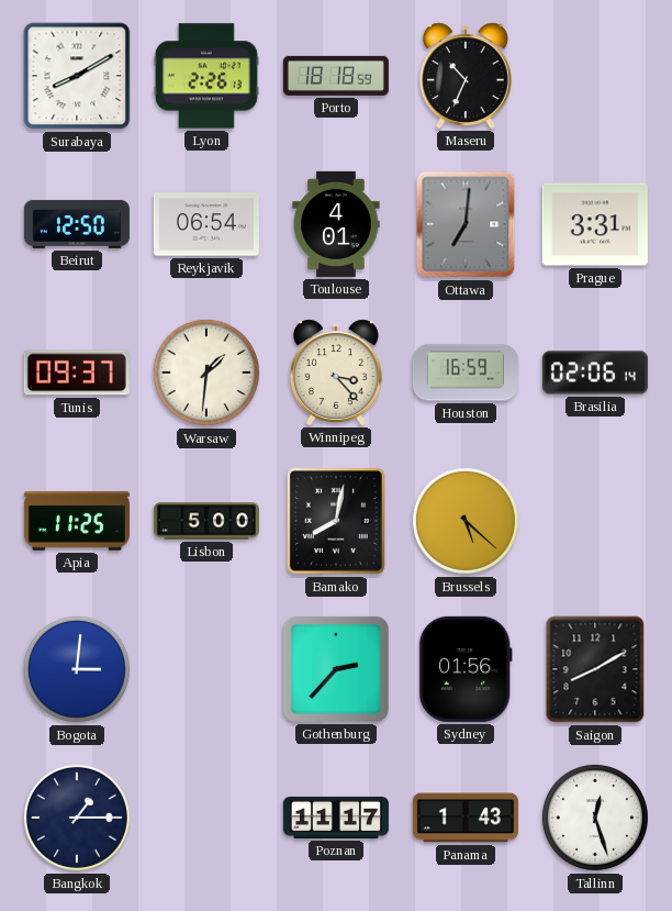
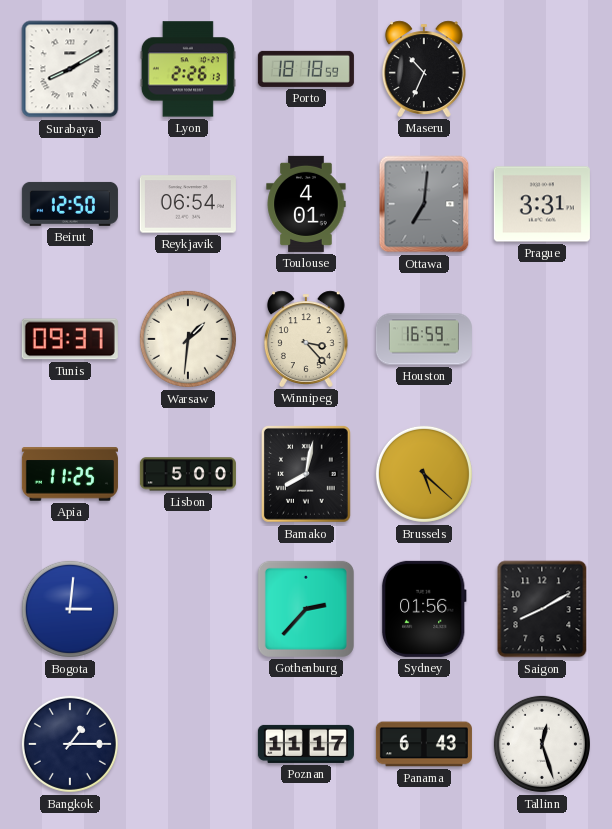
Brasilia: 02:06 -> none (595, 373)
Panama: 1:43 -> 6:43 (424, 744)
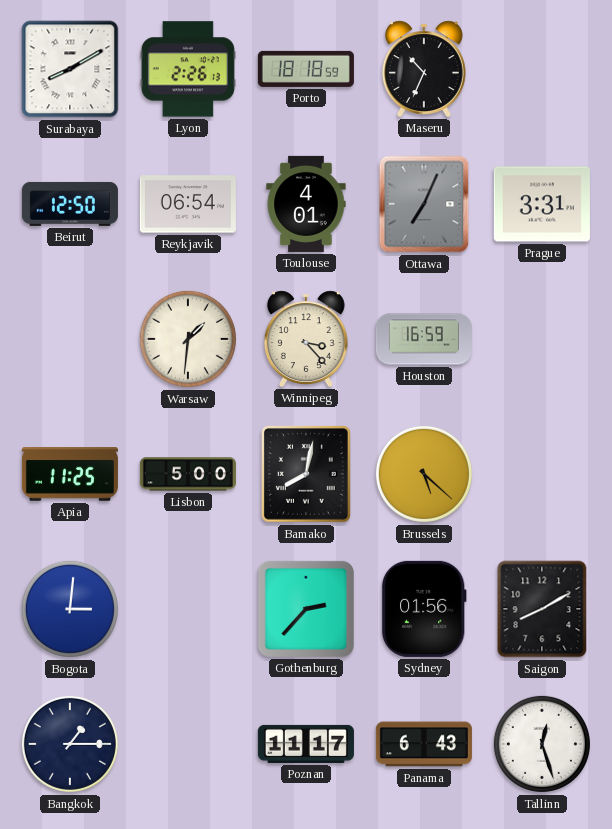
Ottawa: 7:01 -> 7:04 (424, 204)
Tunis: 09:37 -> none (70, 339)
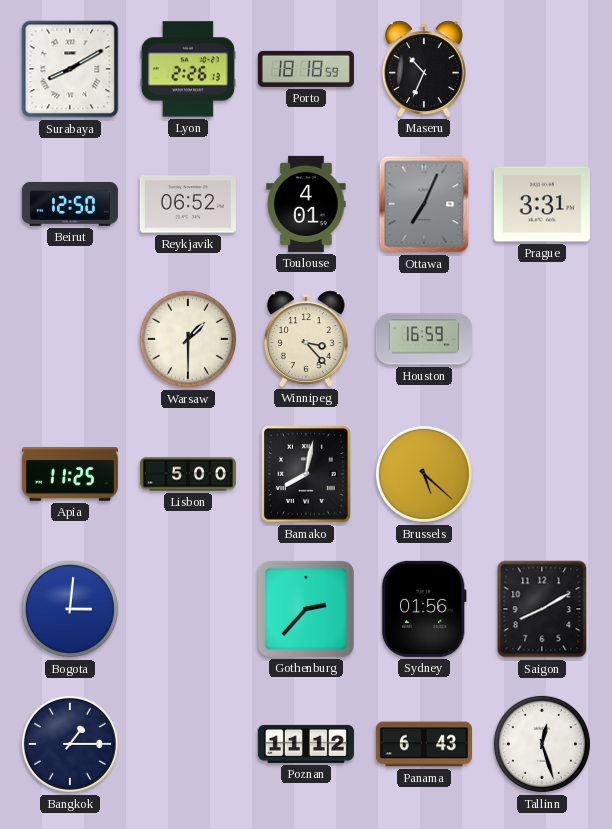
Reykjavik: 06:54 -> 06:52 (188, 204)
Warsaw: 1:31 -> 1:30 (188, 339)
Poznan: 11:17 -> 11:12 (306, 744)
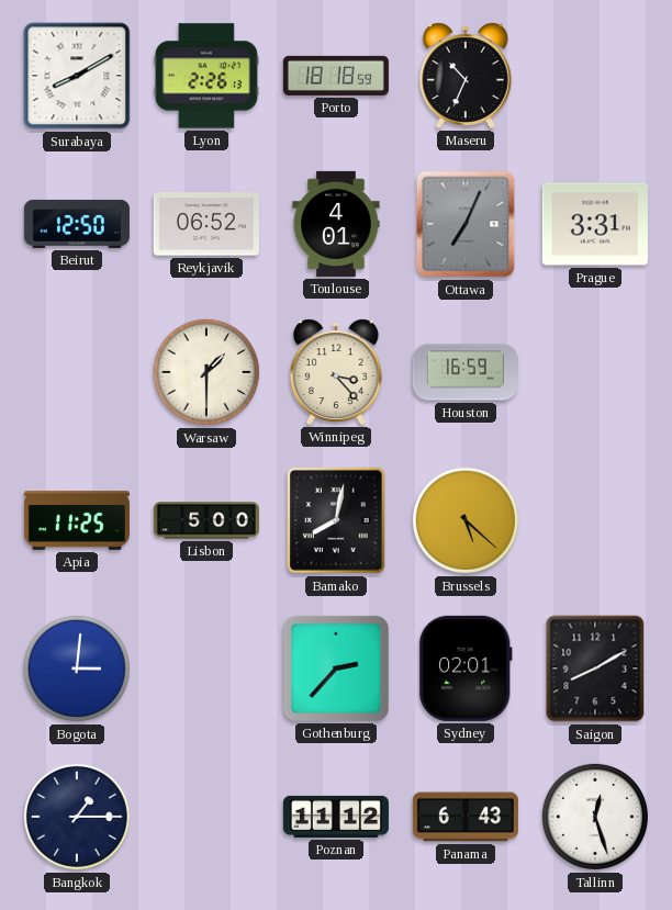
Sydney: 01:56 -> 02:01 (466, 669)
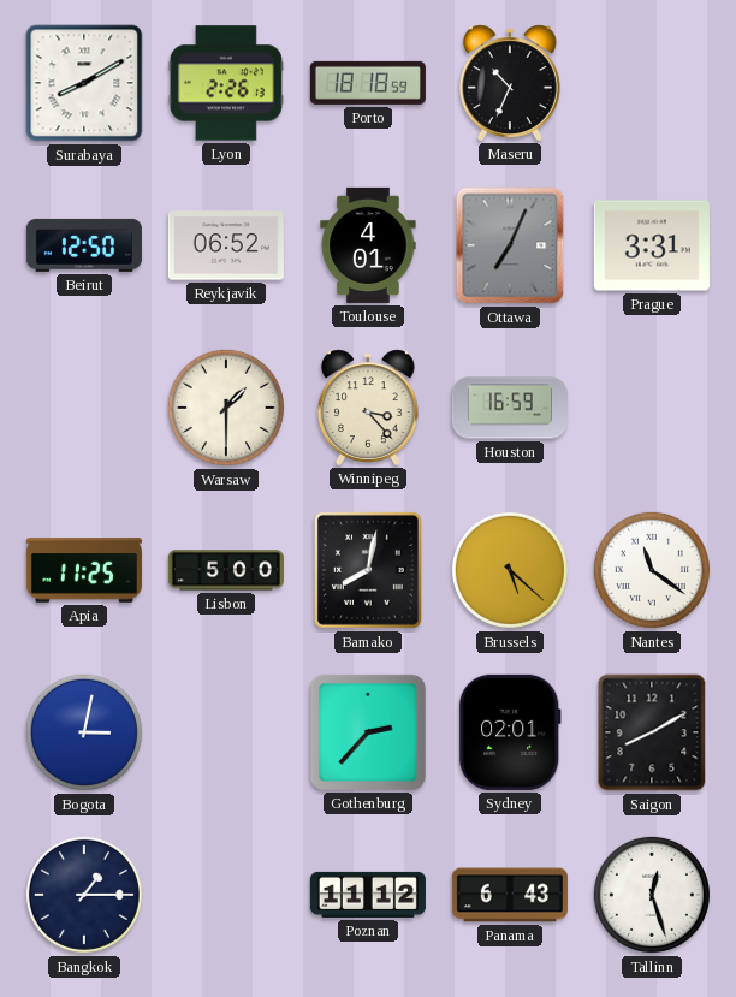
Nantes: none -> 11:21 (652, 570)
Bogota: 3:01 -> 3:02 (84, 732)
